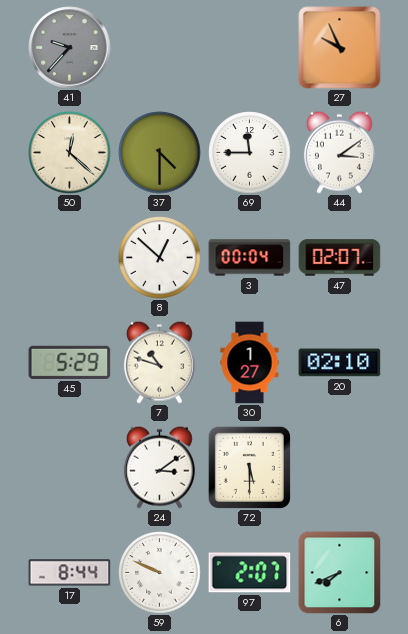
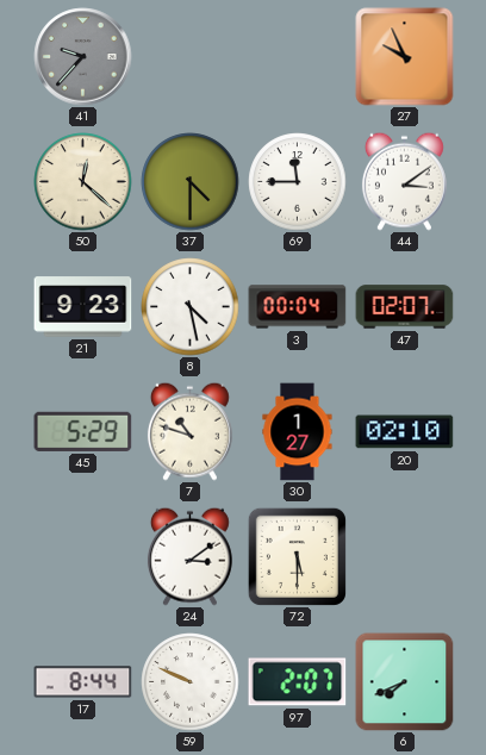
21: none -> 9:23 (83, 307)
8: 12:52 -> 4:28 (191, 307)
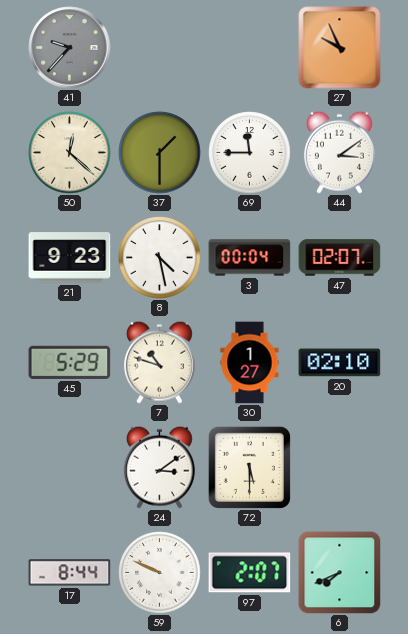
37: 4:30 -> 1:30 (160, 153)
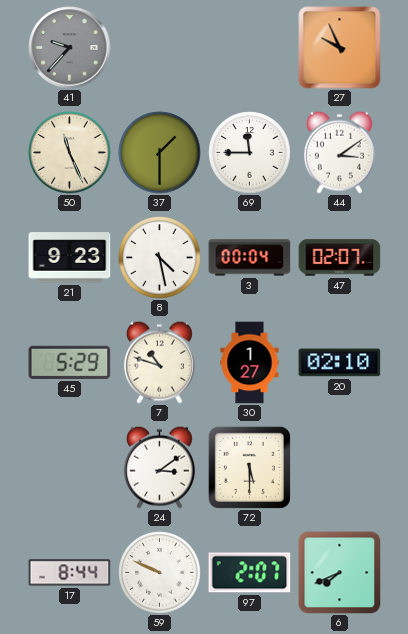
50: 12:22 -> 11:26 (70, 153)
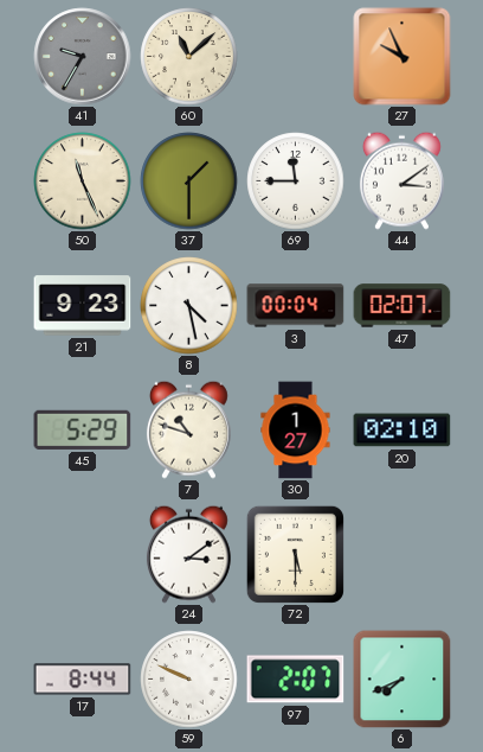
41: 9:37 -> 9:35 (83, 57)
60: none -> 11:08 (189, 57)
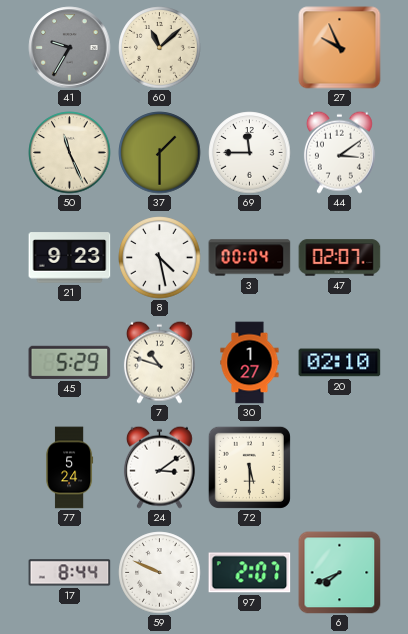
77: none -> 5:24 (70, 468)
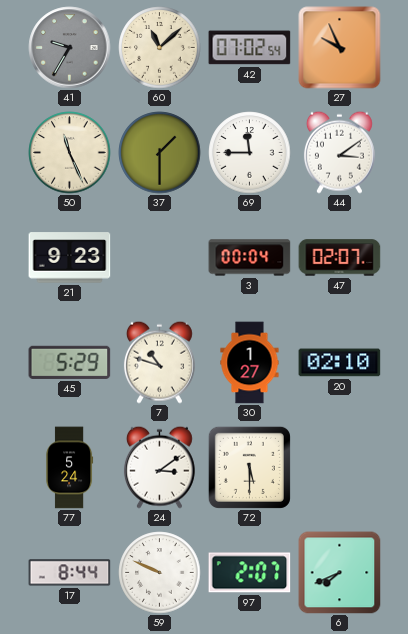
42: none -> 07:02 (250, 48)
8: 4:28 -> none (160, 258)
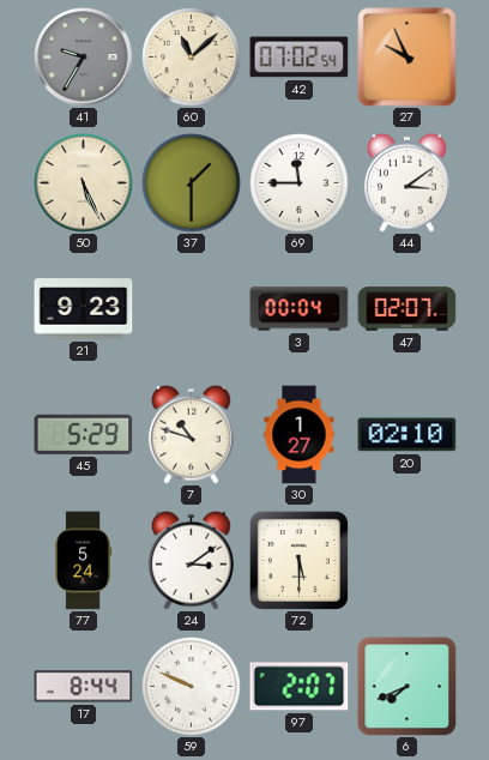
50: 11:26 -> 5:26 (84, 183)
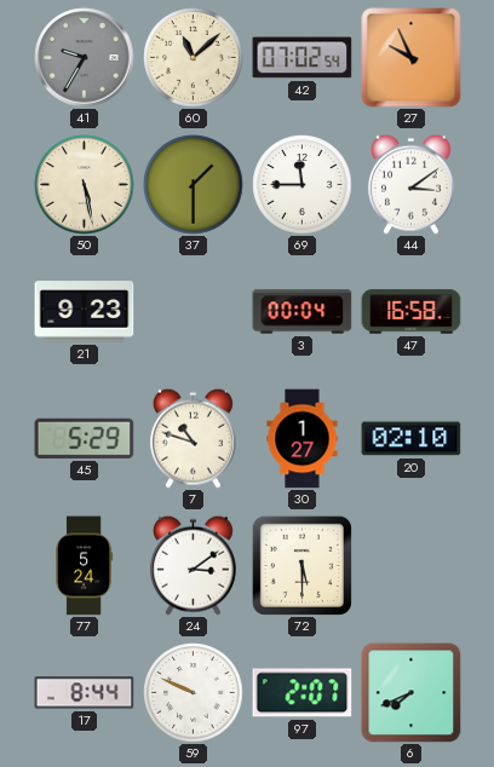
50: 5:26 -> 5:28 (85, 185)
47: 02:07 -> 16:58 (412, 312)
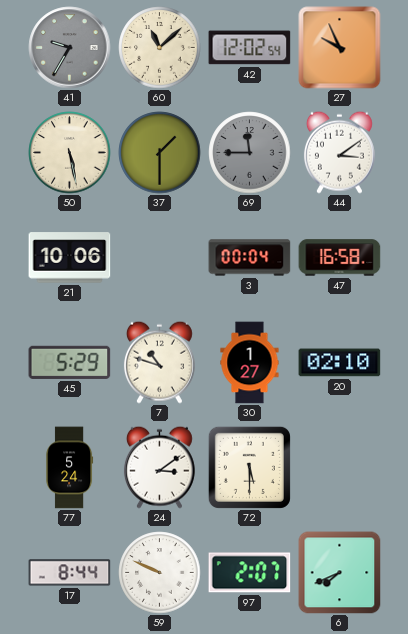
42: 07:02 -> 12:02 (250, 48)
69 dial: white -> grey (250, 153)
21: 9:23 -> 10:06 (70, 258)
